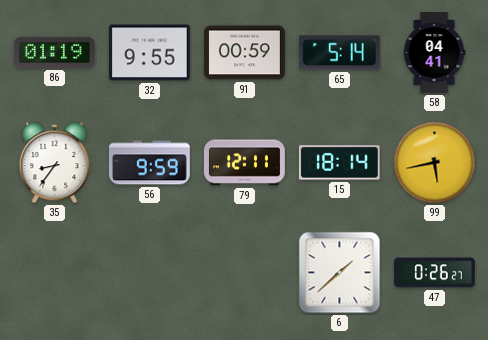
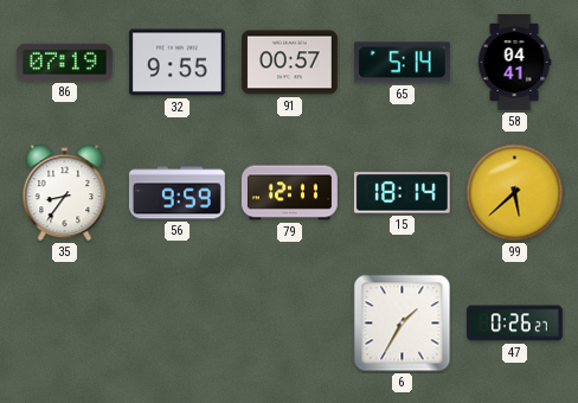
86: 01:19 -> 07:19 (64, 62)
91: 00:59 -> 00:57 (289, 63)
99: 5:43 -> 5:38 (515, 193)
6: 1:38 -> 1:35 (403, 324)
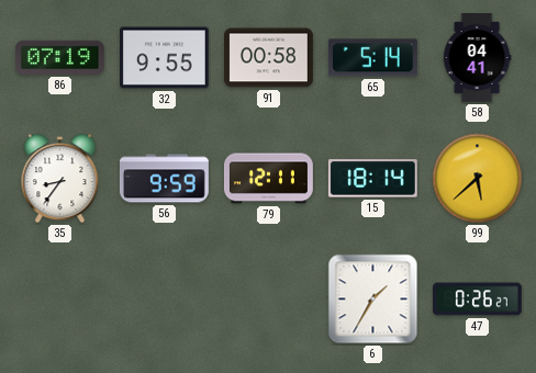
91: 00:57 -> 00:58 (268, 58)
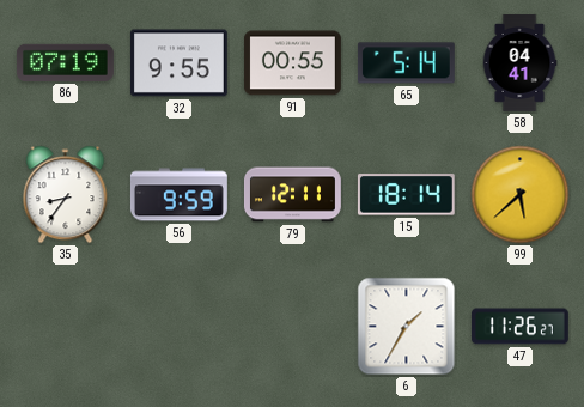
91: 00:58 -> 00:55 (292, 63)
47: 0:26 -> 11:26 (519, 327)
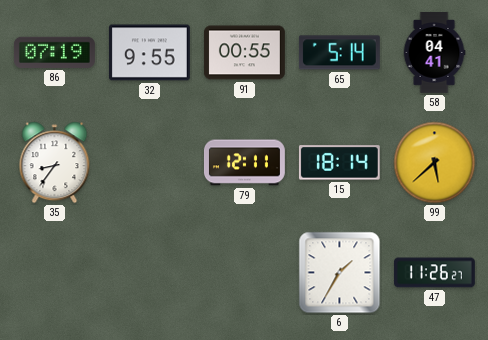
56: 9:59 -> none (178, 195)
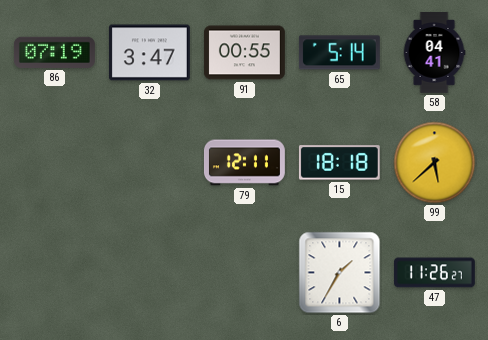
32: 9:55 -> 3:47 (149, 53)
35: 8:36 -> none (55, 163)
15: 18:14 -> 18:18 (339, 163)
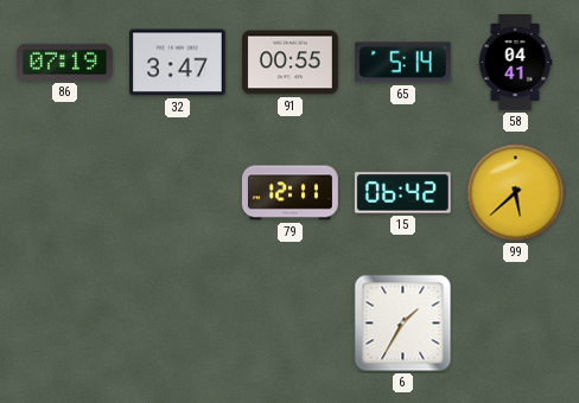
15: 18:18 -> 06:42 (402, 193)
47: 11:26 -> none (434, 273)
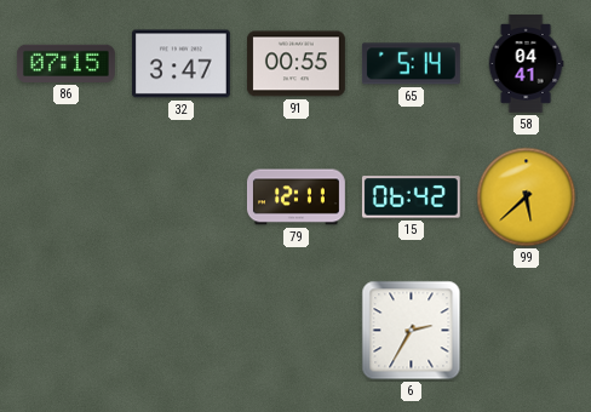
86: 07:19 -> 07:15 (65, 63)
6: 1:35 -> 2:35 (412, 331)
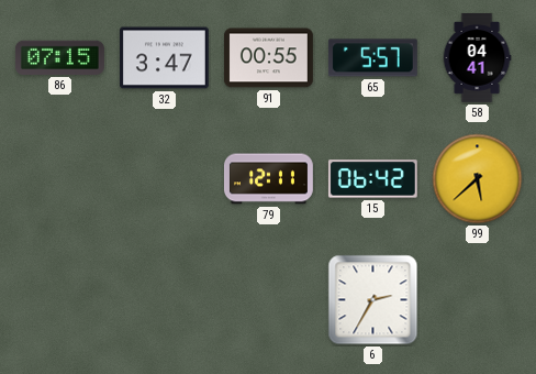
65: 5:14 -> 5:57 (372, 58)
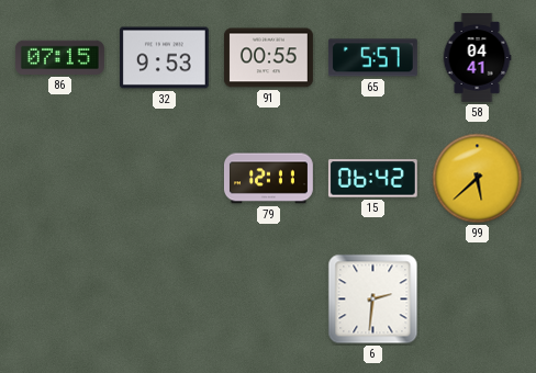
32: 3:47 -> 9:53 (164, 58)
6: 2:35 -> 2:31 (373, 299)
